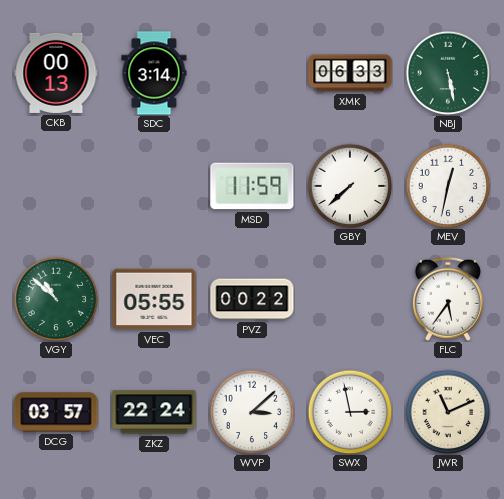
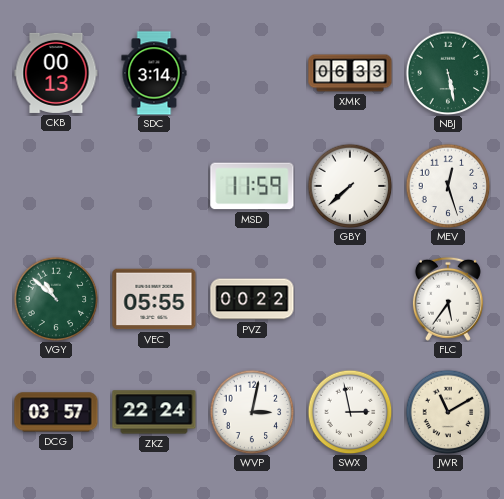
MEV: 12:32 -> 12:27 (448, 186)
WVP: 3:08 -> 3:02 (252, 412)
JWR: 11:11 -> 11:10 (448, 412)
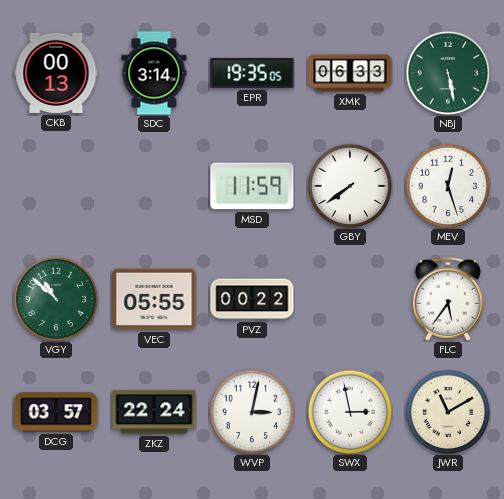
EPR: none -> 19:35 (252, 73)
GBY: 7:38 -> 7:39 (350, 186)
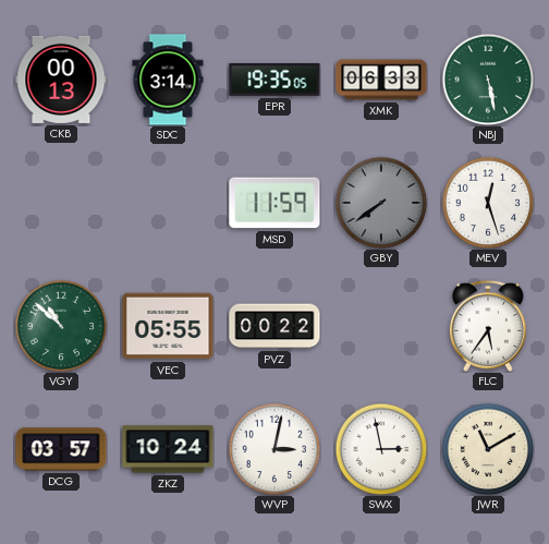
GBY dial: white -> grey (381, 203)
ZKZ: 22:24 -> 10:24 (168, 449)
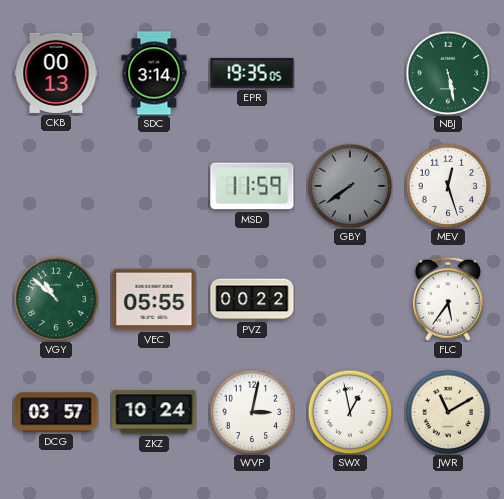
XMK: 06:33 -> none (381, 80)
SWX: 2:58 -> 12:58 (350, 412)
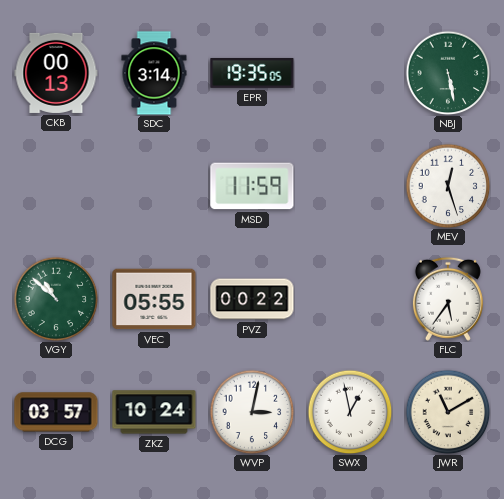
GBY: 7:39 -> none (350, 186)
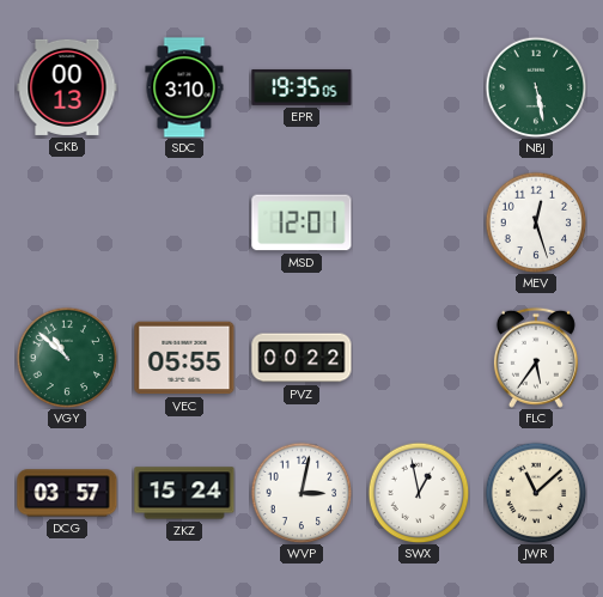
SDC: 3:14 -> 3:10 (184, 87)
MSD: 11:59 -> 12:01 (301, 223)
ZKZ: 10:24 -> 15:24 (184, 493)
JWR: 11:10 -> 11:08 (536, 493)
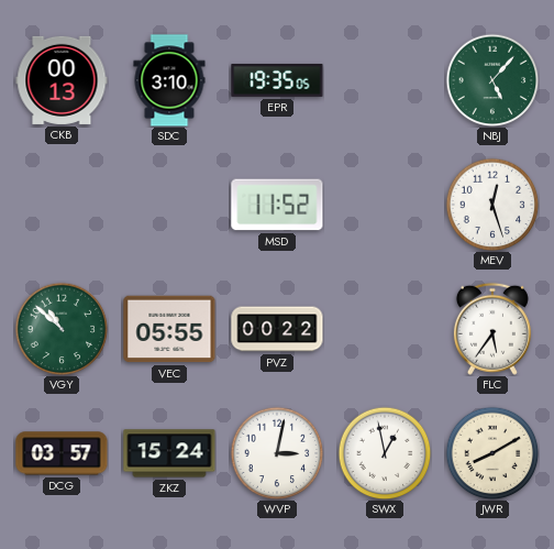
NBJ: 5:28 -> 5:07 (492, 80)
MSD: 12:01 -> 11:52 (277, 205)
JWR: 11:08 -> 8:10 (492, 453)
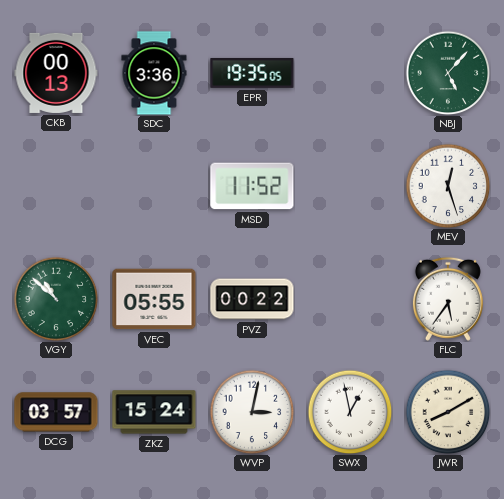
SDC: 3:10 -> 3:36 (154, 73)
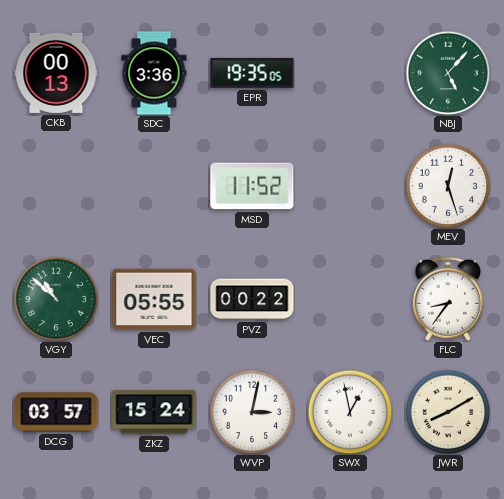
FLC: 5:36 -> 8:36 (448, 299)
